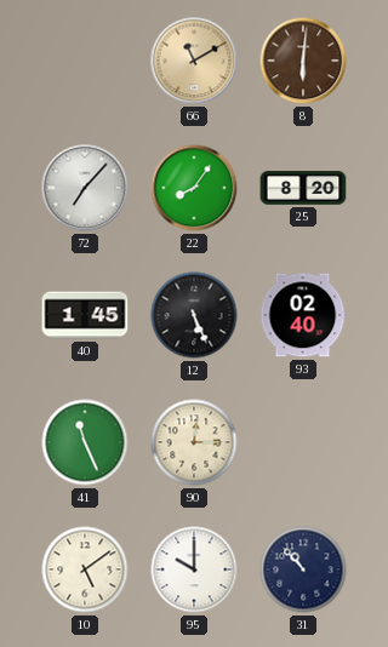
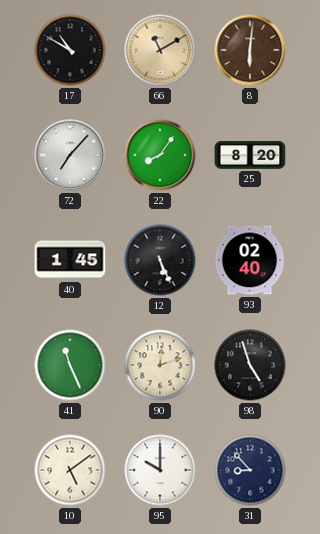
17: none -> 10:50 (70, 50)
90: 12:15 -> 12:12 (160, 365)
98: none -> 4:57 (250, 365)
31: 10:53 -> 8:53 (250, 470)
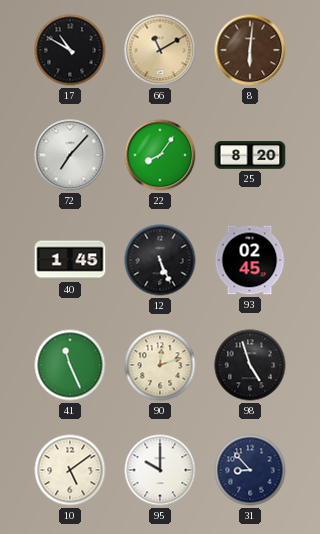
93: 02:40 -> 02:45 (250, 260)
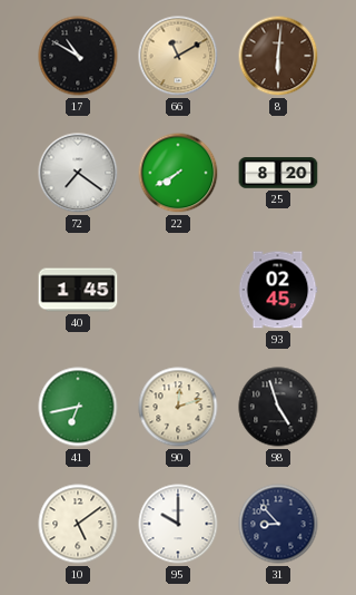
72: 7:07 -> 7:21 (78, 173)
22: 8:06 -> 7:40 (178, 173)
12: 5:26 -> none (160, 260)
41: 11:26 -> 6:43 (78, 407)
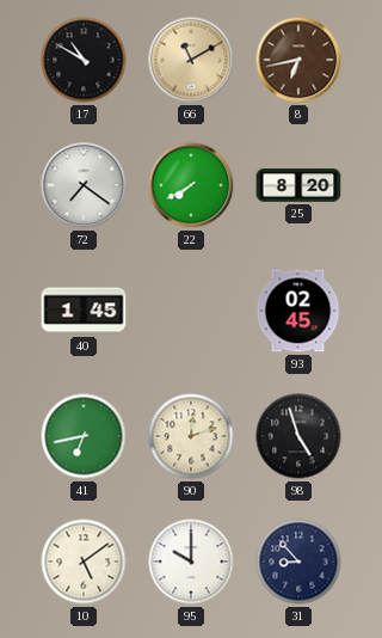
8: 6:01 -> 6:43 (298, 60)
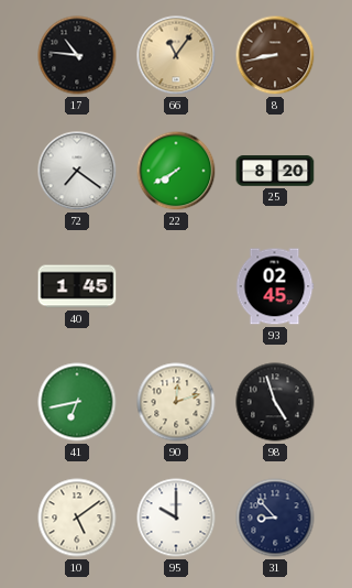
17: 10:50 -> 10:46 (77, 55)
66: 11:10 -> 11:06 (176, 55)
8: 6:43 -> 8:43 (275, 55)
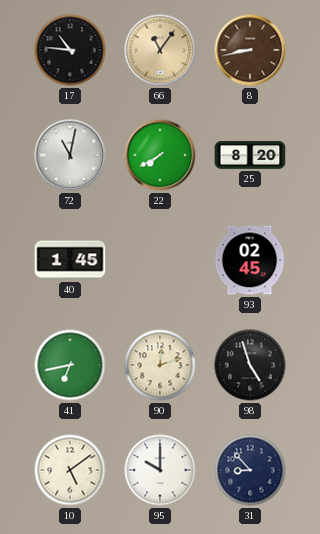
72: 7:21 -> 11:02 (70, 155)
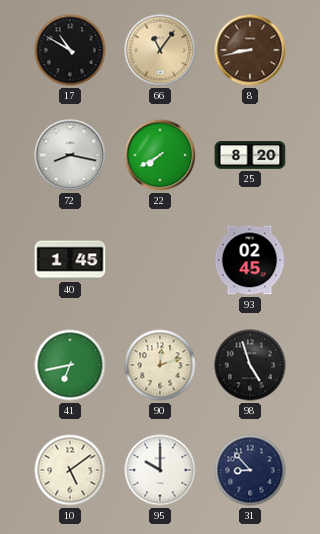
17: 10:46 -> 10:50 (70, 50)
72: 11:02 -> 8:17 (70, 155)
